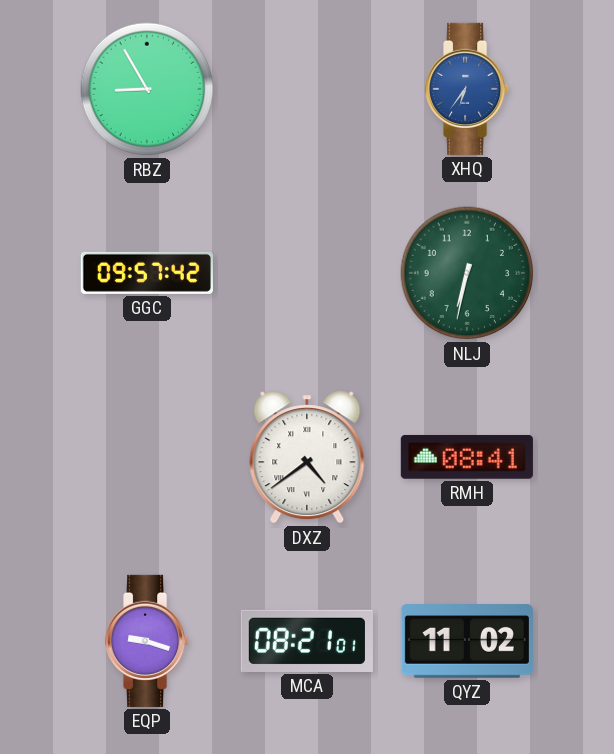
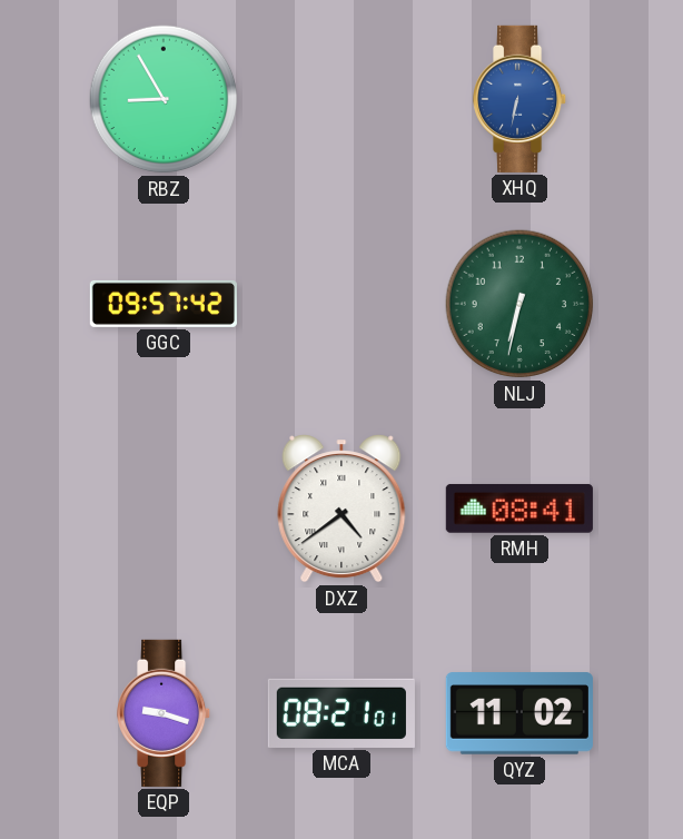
XHQ: 6:36 -> 6:32 (521, 99)
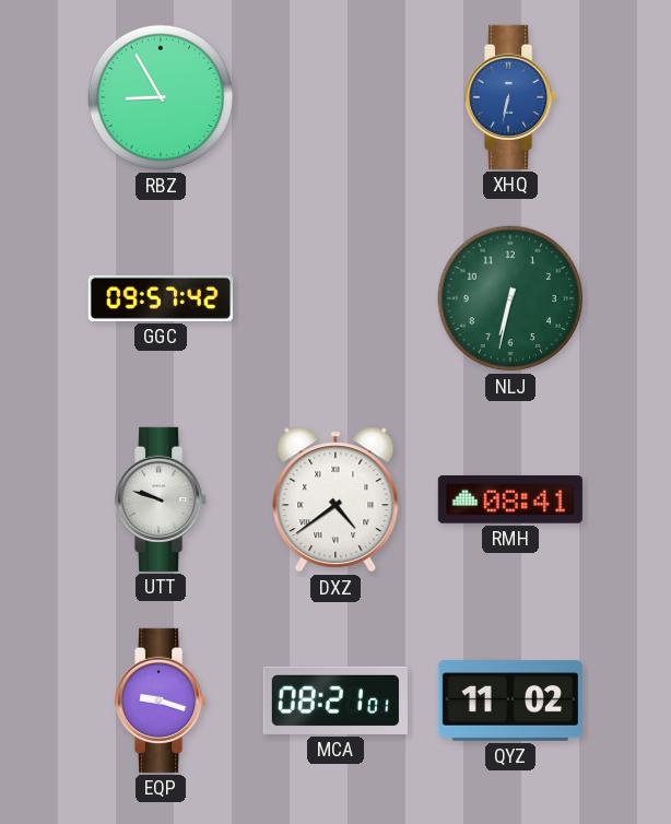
UTT: none -> 9:48 (162, 499)
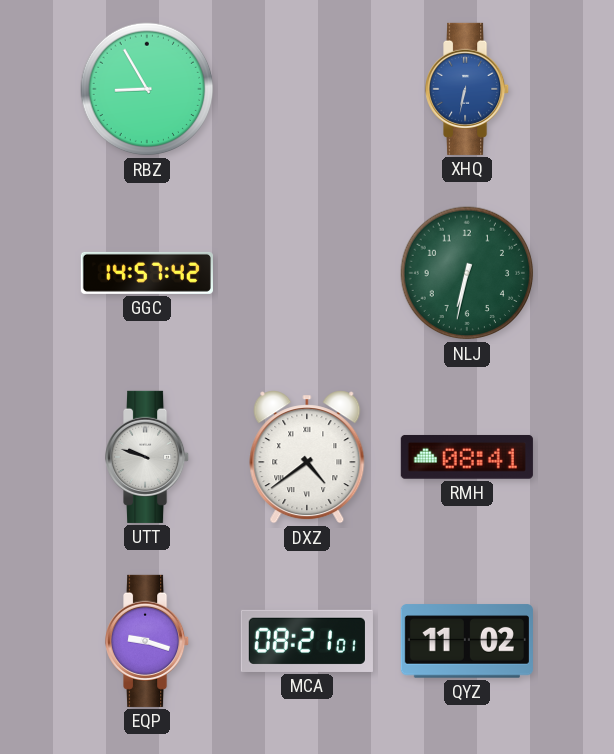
GGC: 09:57 -> 14:57 (147, 273)
